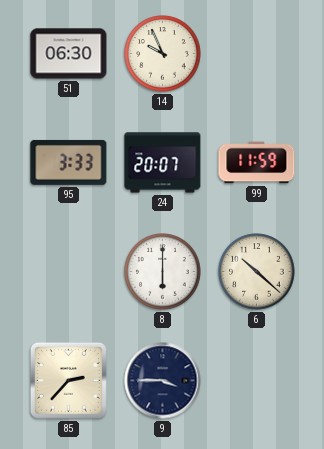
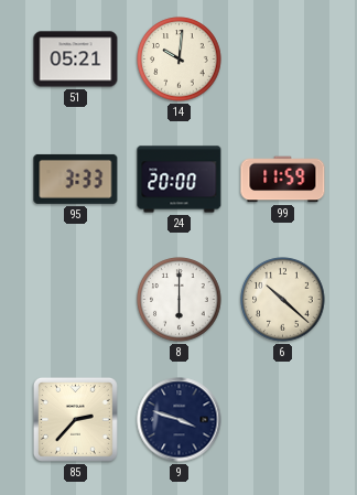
51: 06:30 -> 05:21 (76, 60)
14: 9:56 -> 10:01 (180, 60)
24: 20:07 -> 20:00 (180, 180)
9: 3:45 -> 3:48 (180, 420)
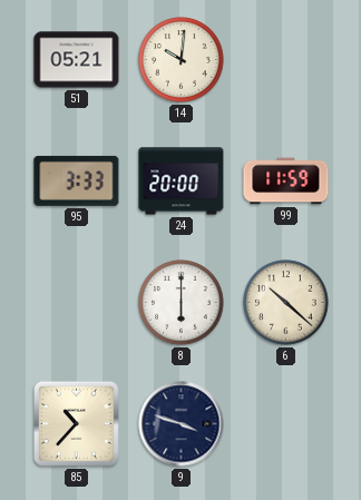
85: 2:37 -> 10:37 (76, 423)
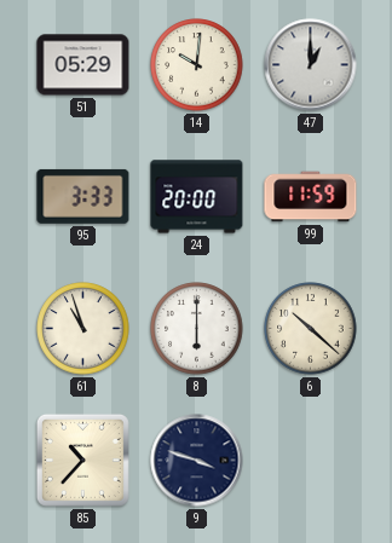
51: 05:21 -> 05:29 (83, 65)
47: none -> 1:00 (311, 65)
61: none -> 10:57 (83, 329)
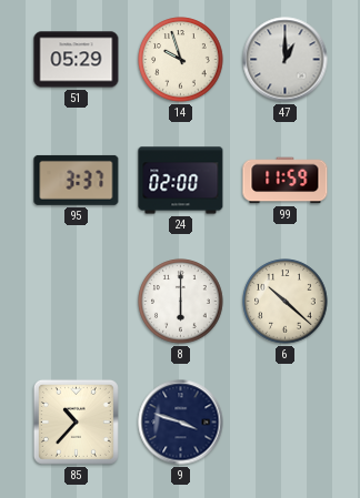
14: 10:01 -> 9:57 (181, 60)
95: 3:33 -> 3:37 (77, 180)
24: 20:00 -> 02:00 (181, 181)
61: 10:57 -> none (83, 329)
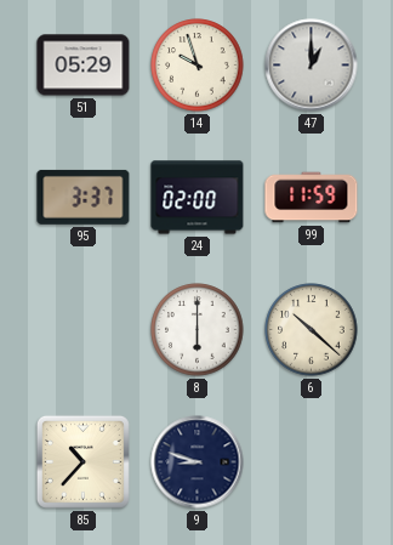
9: 3:48 -> 8:48 (198, 462)
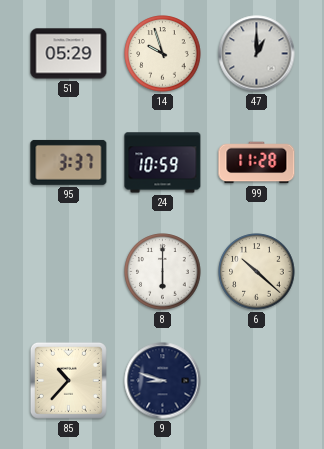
24: 02:00 -> 10:59 (163, 163)
99: 11:59 -> 11:28 (257, 163)
